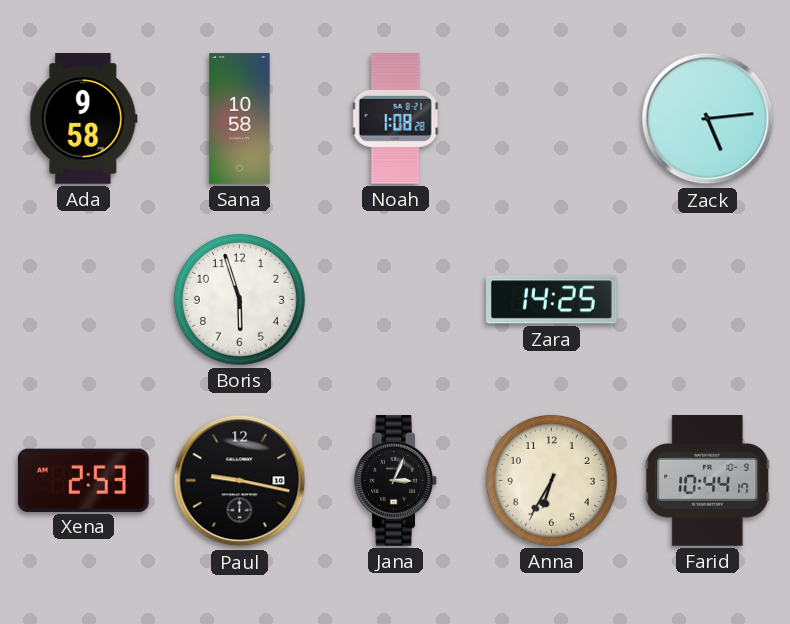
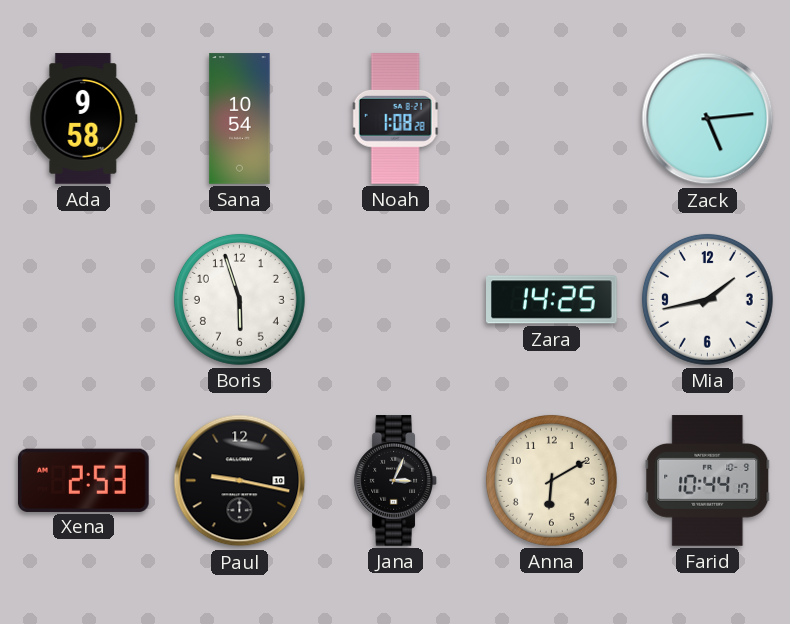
Sana: 10:58 -> 10:54 (240, 119)
Mia: none -> 1:43 (707, 299)
Anna: 6:35 -> 6:10 (551, 480)
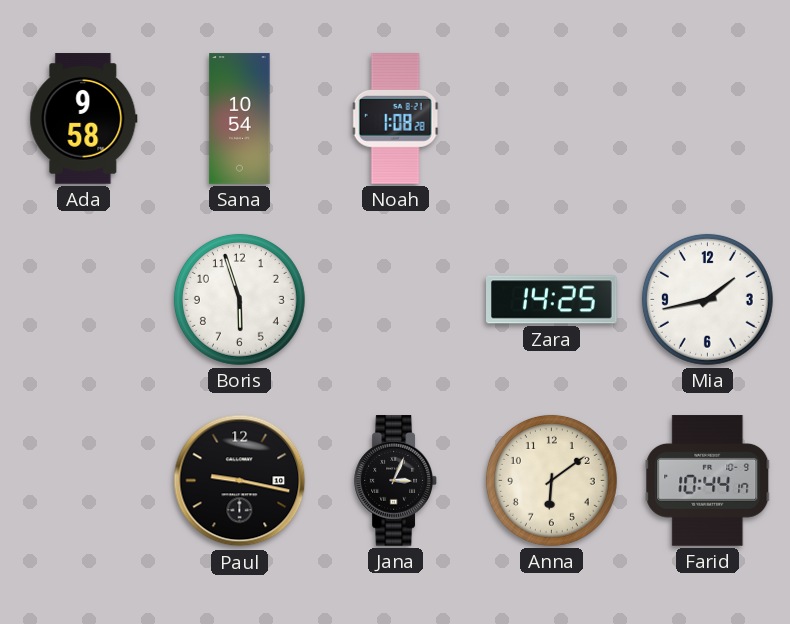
Zack: 5:14 -> none (708, 119)
Xena: 2:53 -> none (83, 480)
Anna: 6:10 -> 6:09 (551, 480)
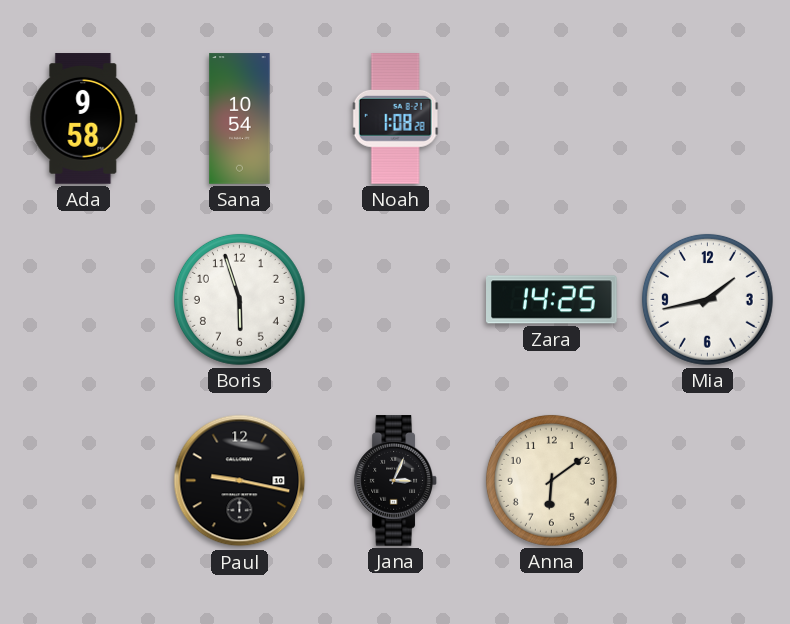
Farid: 10:44 -> none (708, 481)
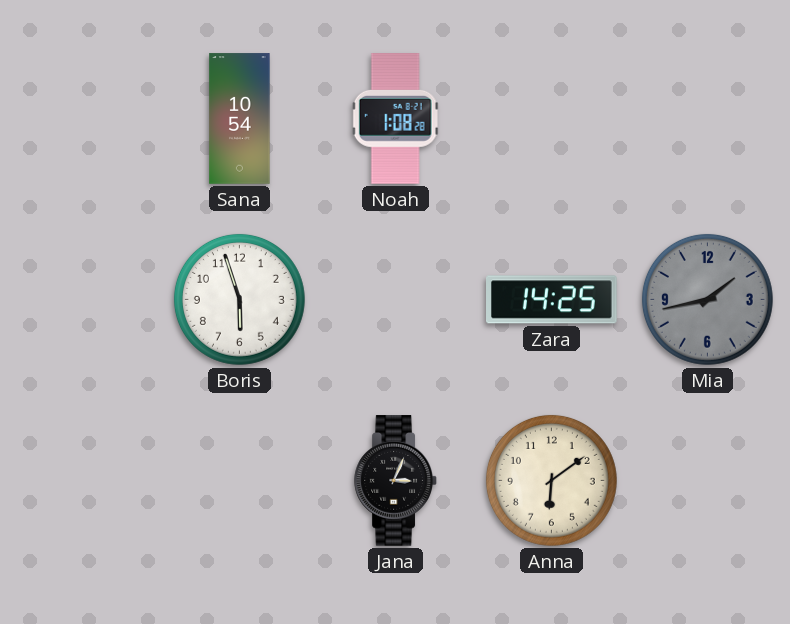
Ada: 9:58 -> none (84, 119)
Mia dial: white -> grey (707, 299)
Paul: 9:17 -> none (240, 481)
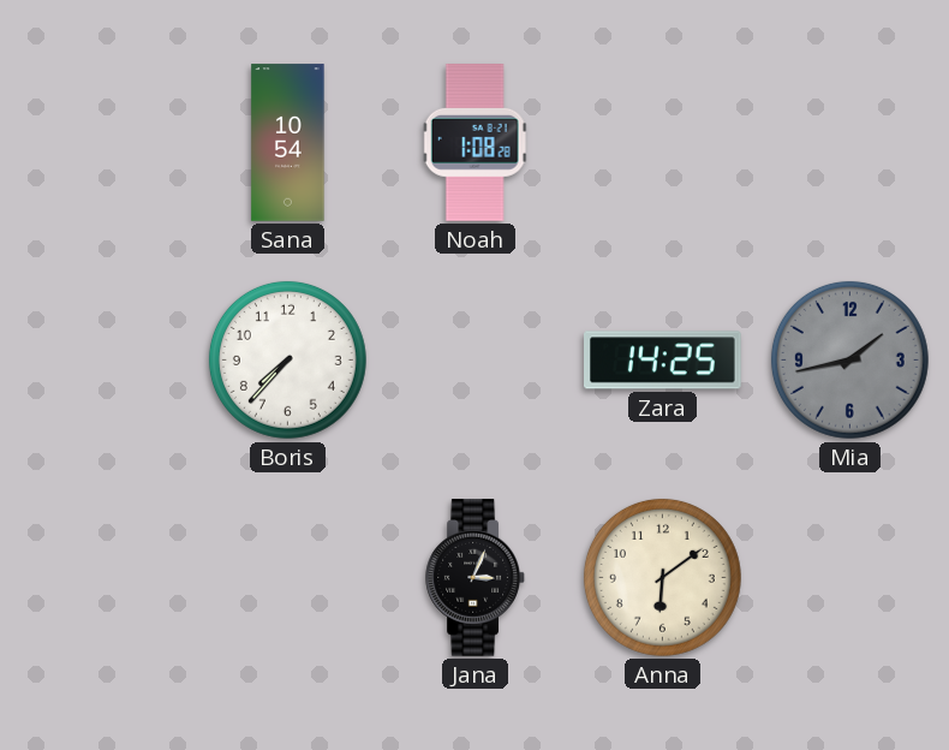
Boris: 5:57 -> 7:37 (287, 359)
